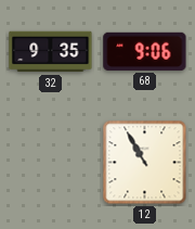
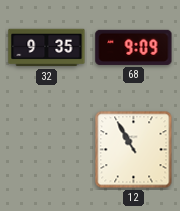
68: 9:06 -> 9:09 (134, 47)
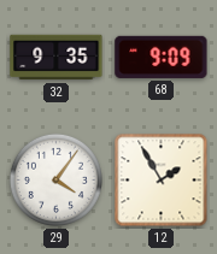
29: none -> 4:06 (55, 179)
12: 10:55 -> 1:55 (162, 181)
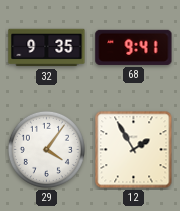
68: 9:09 -> 9:41 (134, 47)
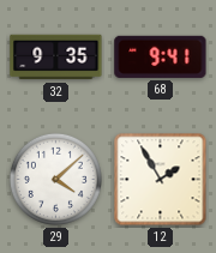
29: 4:06 -> 4:08 (55, 179)
